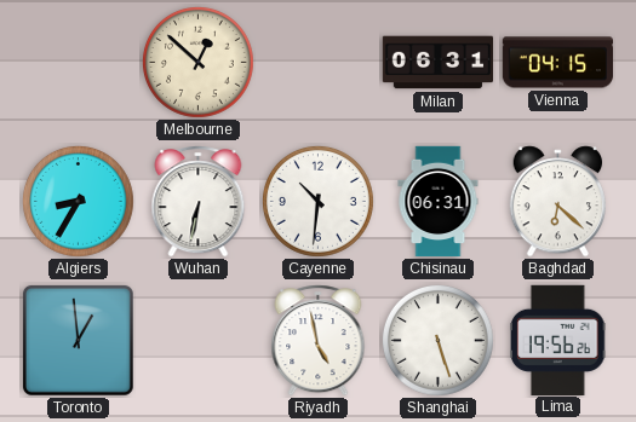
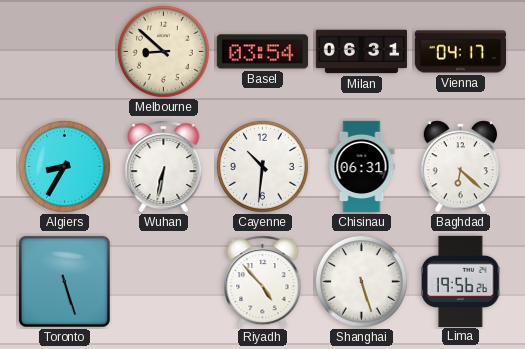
Melbourne: 12:52 -> 8:52 (163, 51)
Basel: none -> 03:54 (262, 52)
Vienna: 04:15 -> 04:17 (460, 52)
Toronto: 12:59 -> 5:27 (64, 281)
Riyadh: 4:58 -> 4:53 (263, 282)
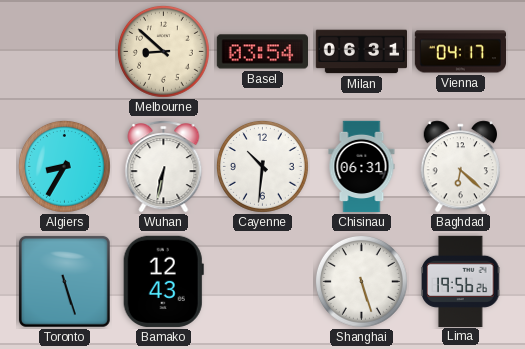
Bamako: none -> 12:43 (163, 281)
Riyadh: 4:53 -> none (263, 282)
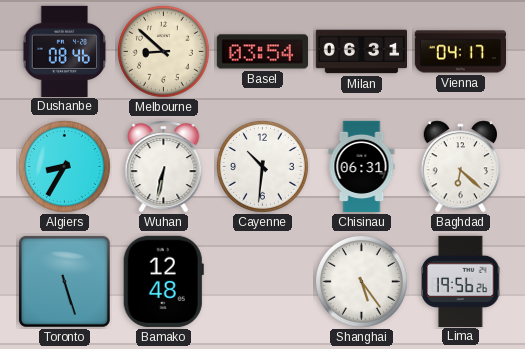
Dushanbe: none -> 08:46 (65, 51)
Bamako: 12:43 -> 12:48 (163, 281)
Shanghai: 5:27 -> 5:24 (361, 281)
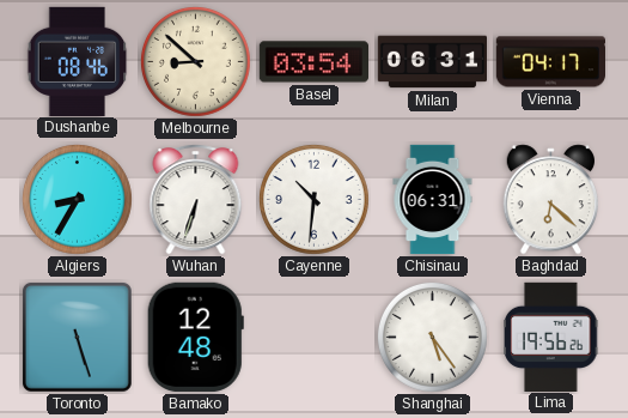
Wuhan: 6:32 -> 6:33 (196, 200)
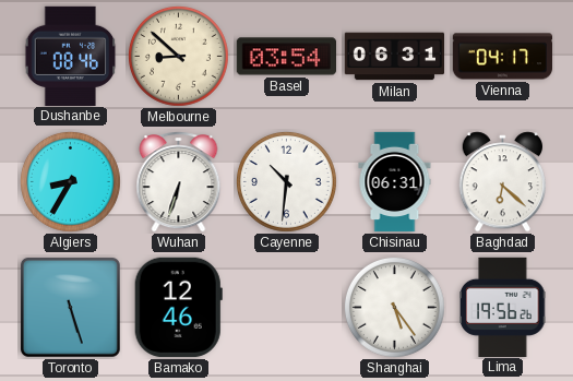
Bamako: 12:48 -> 12:46 (178, 307)
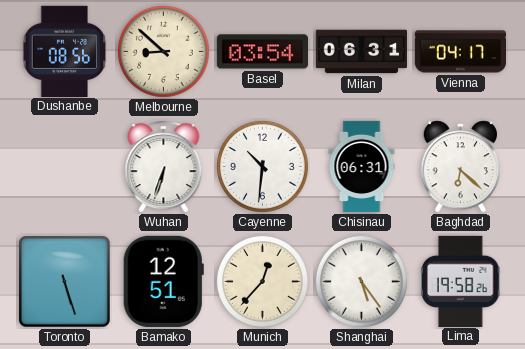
Dushanbe: 08:46 -> 08:56 (65, 51)
Algiers: 8:35 -> none (70, 181)
Bamako: 12:46 -> 12:51 (163, 281)
Munich: none -> 12:37 (262, 281)
Lima: 19:56 -> 19:58 (461, 281)
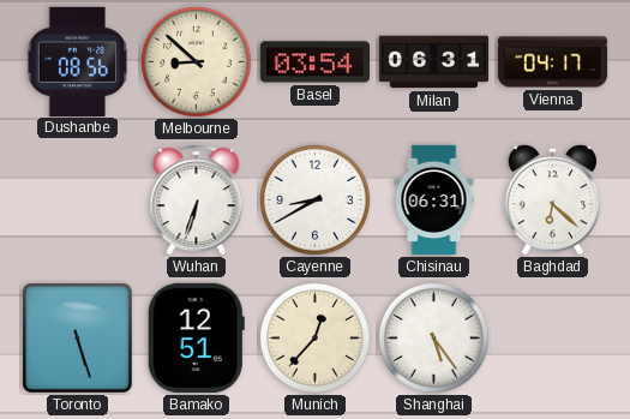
Cayenne: 10:31 -> 8:40 (314, 199)
Lima: 19:58 -> none (461, 281)
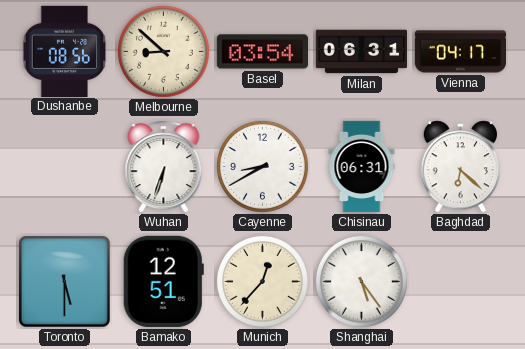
Toronto: 5:27 -> 5:30 (64, 281)
